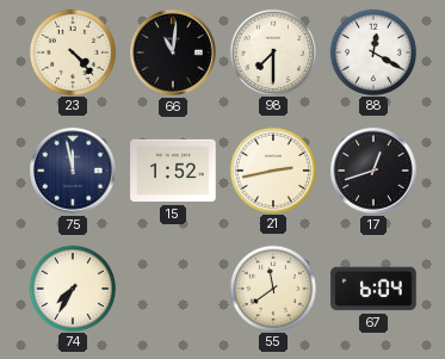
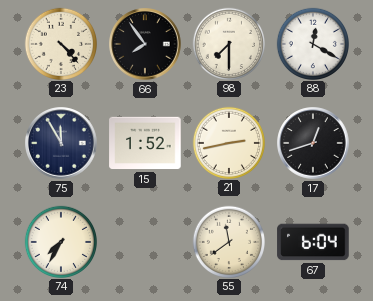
66: 11:01 -> 7:54 (145, 44)
75: 11:58 -> 11:55 (61, 143)
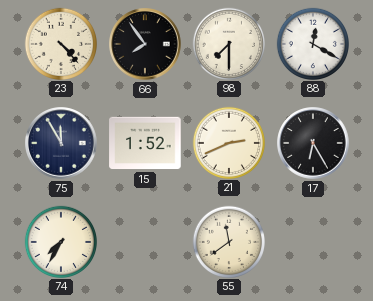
21: 2:43 -> 2:41 (228, 142)
17: 12:42 -> 6:25 (313, 143)
67: 6:04 -> none (313, 242)
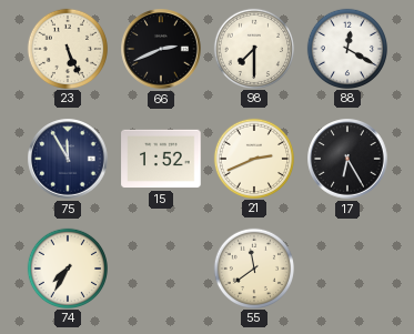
23: 4:23 -> 5:26 (67, 48)
66: 7:54 -> 2:41 (161, 49)
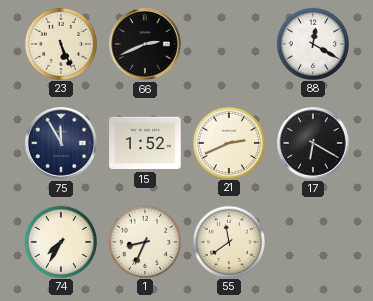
98: 7:30 -> none (253, 48)
17: 6:25 -> 6:20 (313, 143)
1: none -> 8:34 (144, 241)
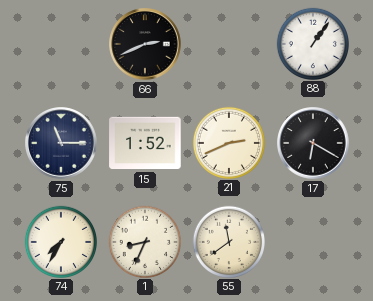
23: 5:26 -> none (60, 43)
88: 12:20 -> 1:06 (312, 43)
75: 11:55 -> 11:15 (61, 143)
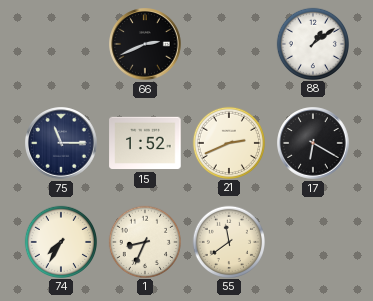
88: 1:06 -> 1:09 (312, 43)
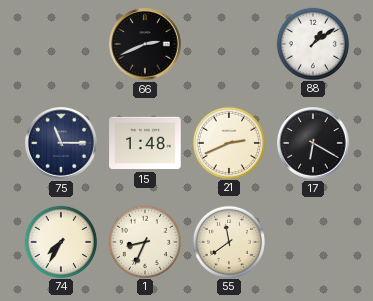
15: 1:52 -> 1:48 (145, 143)
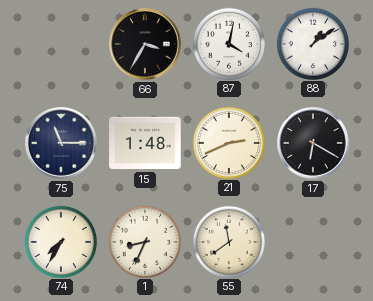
66: 2:41 -> 3:35 (145, 44)
87: none -> 4:02 (228, 43)
